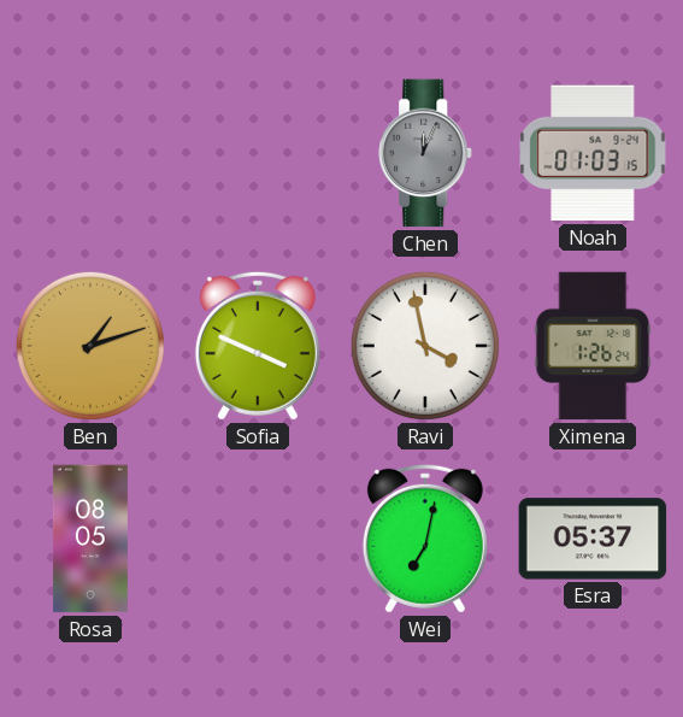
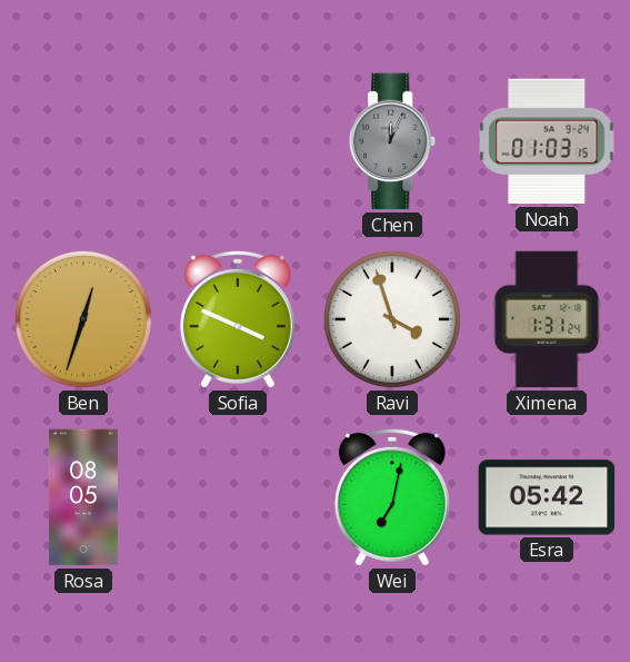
Ben: 1:12 -> 12:33 (83, 319)
Ravi: 3:58 -> 3:57 (392, 319)
Ximena: 1:26 -> 1:31 (547, 319)
Esra: 05:37 -> 05:42 (547, 497)
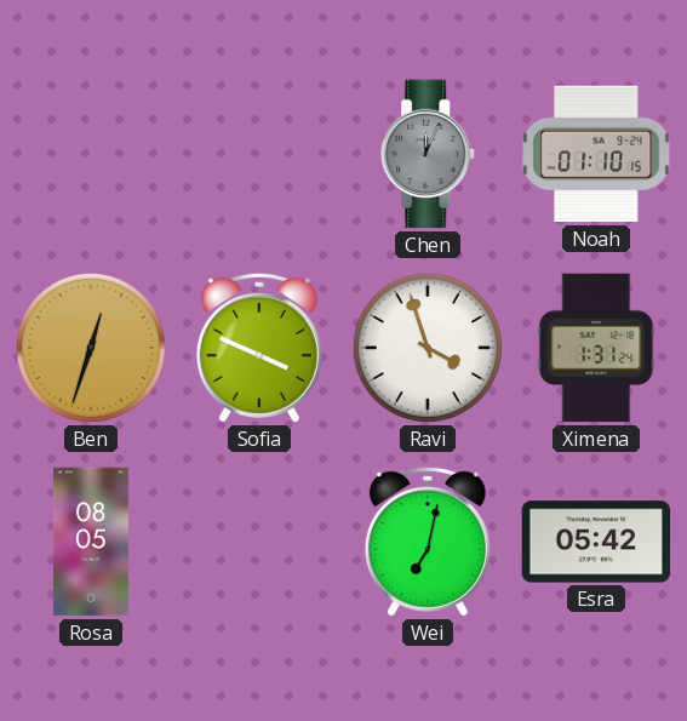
Noah: 01:03 -> 01:10 (596, 154)
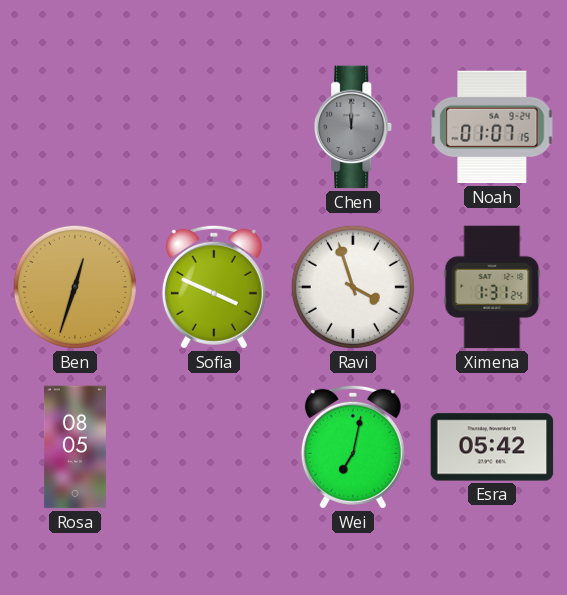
Chen: 12:04 -> 12:00 (354, 127)
Noah: 01:10 -> 01:07 (492, 127)
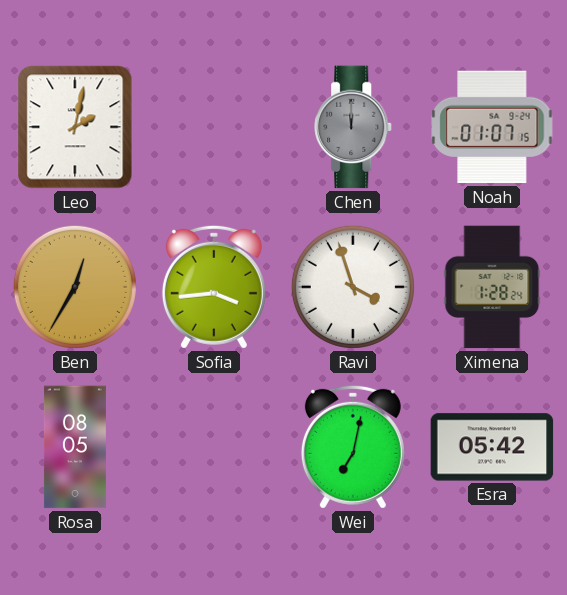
Leo: none -> 2:02 (75, 127)
Ben: 12:33 -> 12:35 (75, 287)
Sofia: 3:49 -> 3:44 (214, 287)
Ximena: 1:31 -> 1:28 (492, 287)
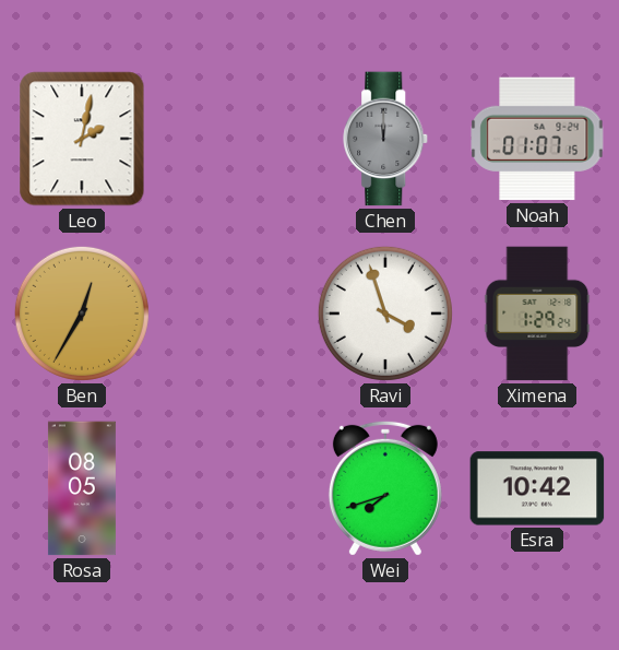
Sofia: 3:44 -> none (214, 287)
Ximena: 1:28 -> 1:29 (537, 314)
Wei: 7:02 -> 7:42 (385, 488)
Esra: 05:42 -> 10:42 (537, 488)
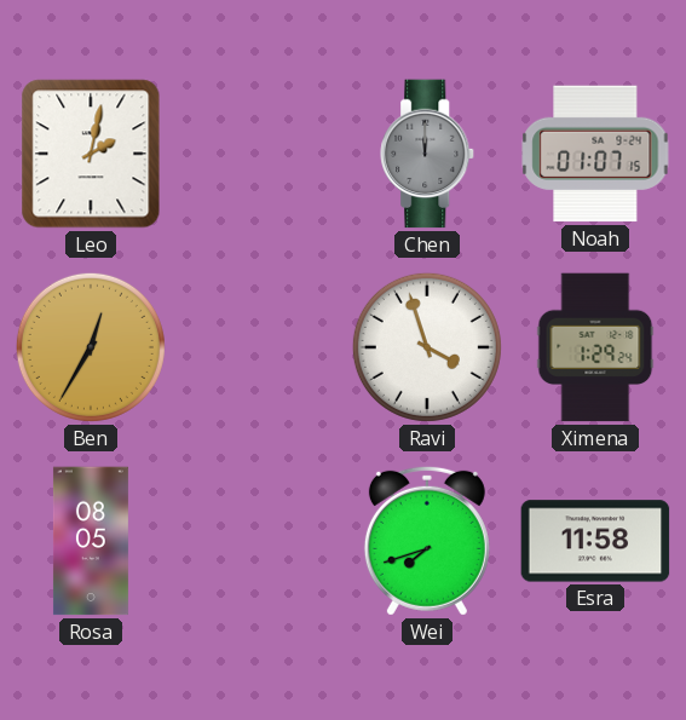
Esra: 10:42 -> 11:58 (595, 541)
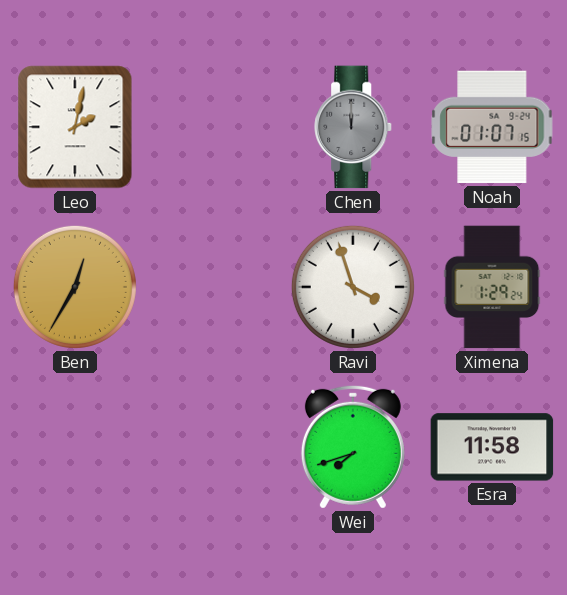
Rosa: 08:05 -> none (91, 541)
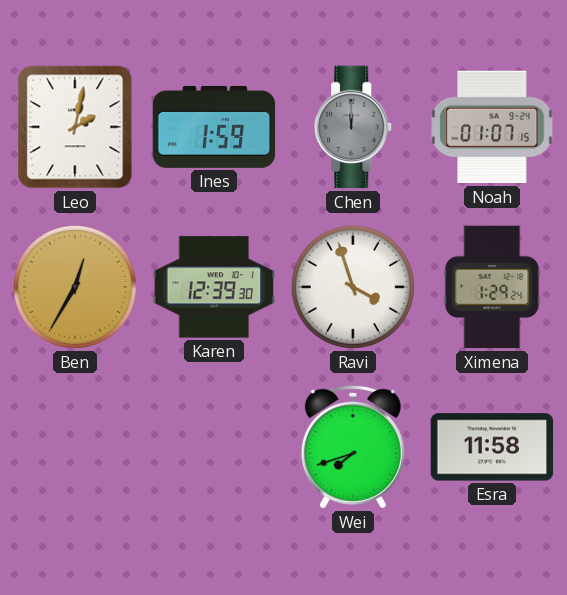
Ines: none -> 1:59 (214, 127)
Karen: none -> 12:39 (214, 287)
